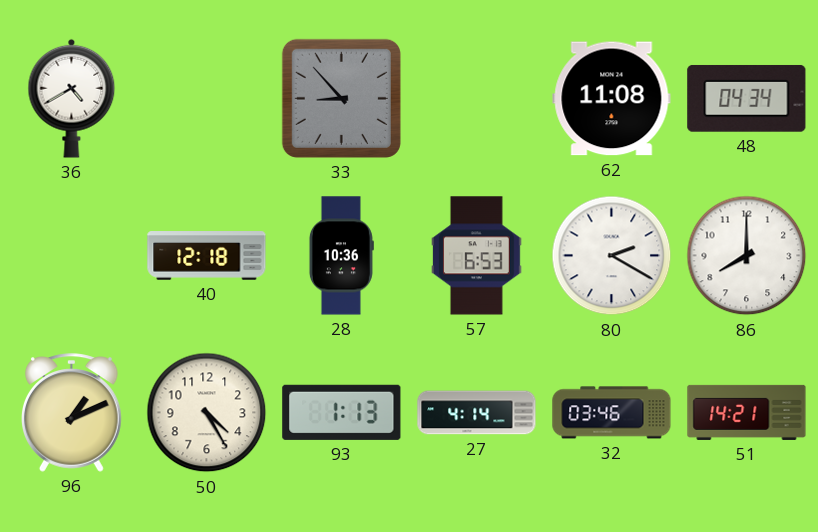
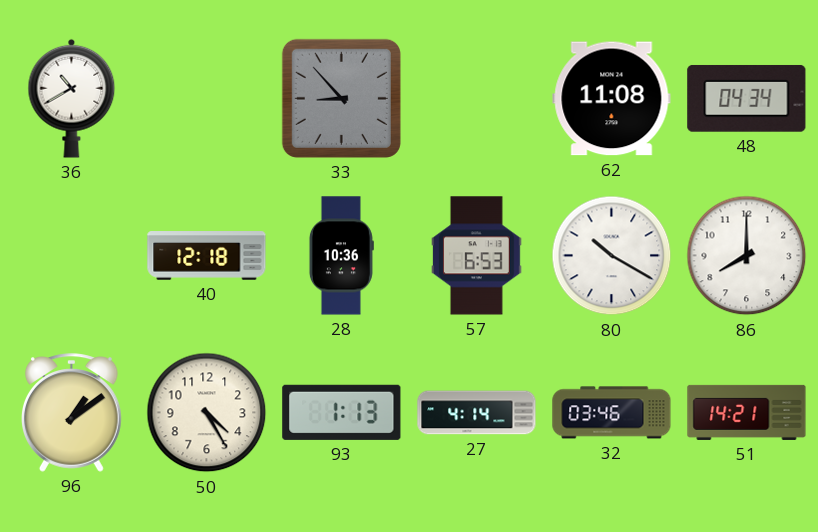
36: 4:40 -> 10:40 (72, 98)
80: 2:20 -> 10:20 (612, 256)
96: 1:11 -> 1:09 (72, 413)
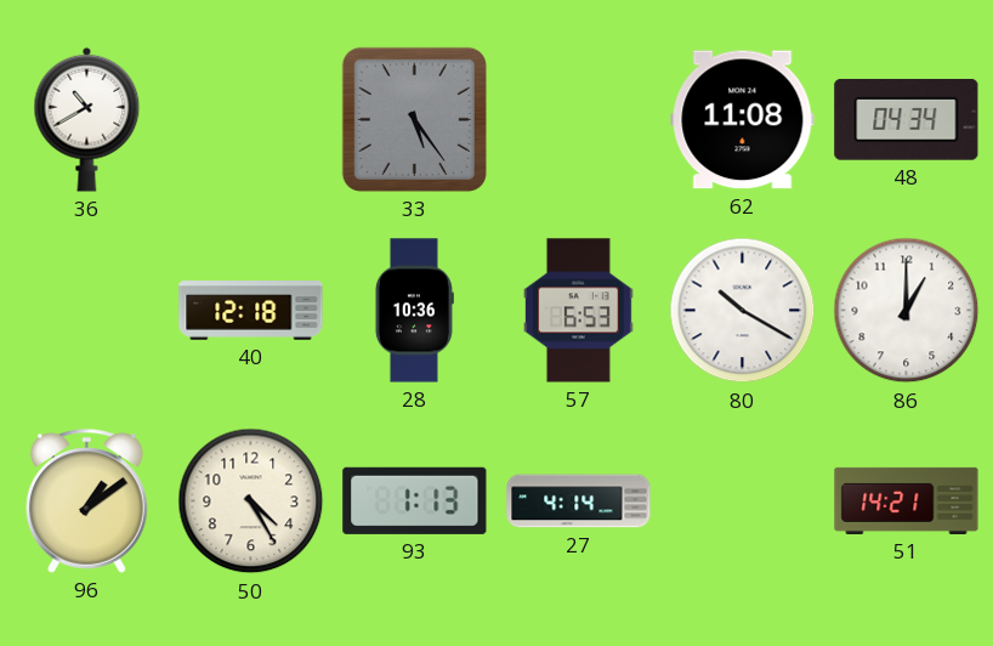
33: 8:53 -> 5:24 (414, 119)
86: 8:00 -> 1:00 (907, 311)
32: 03:46 -> none (612, 413)
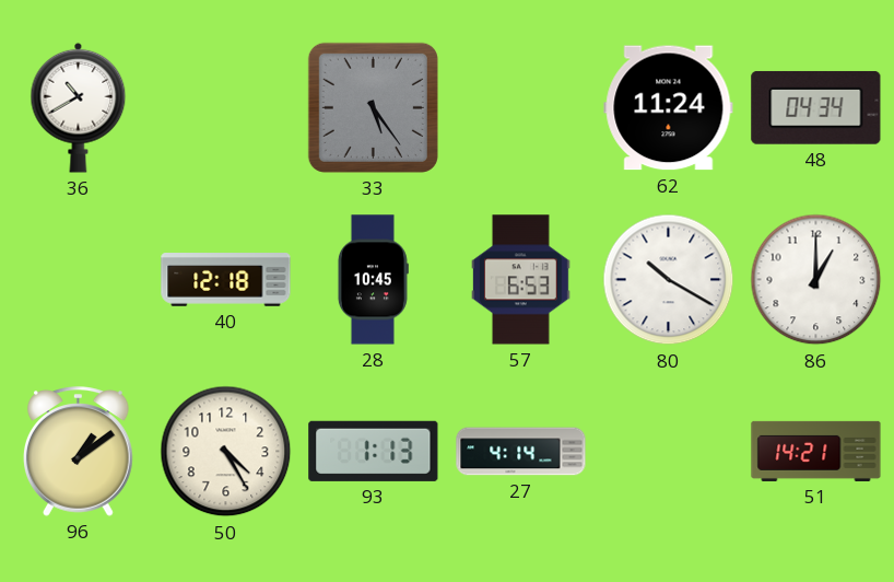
62: 11:08 -> 11:24 (669, 108)
28: 10:36 -> 10:45 (373, 280)
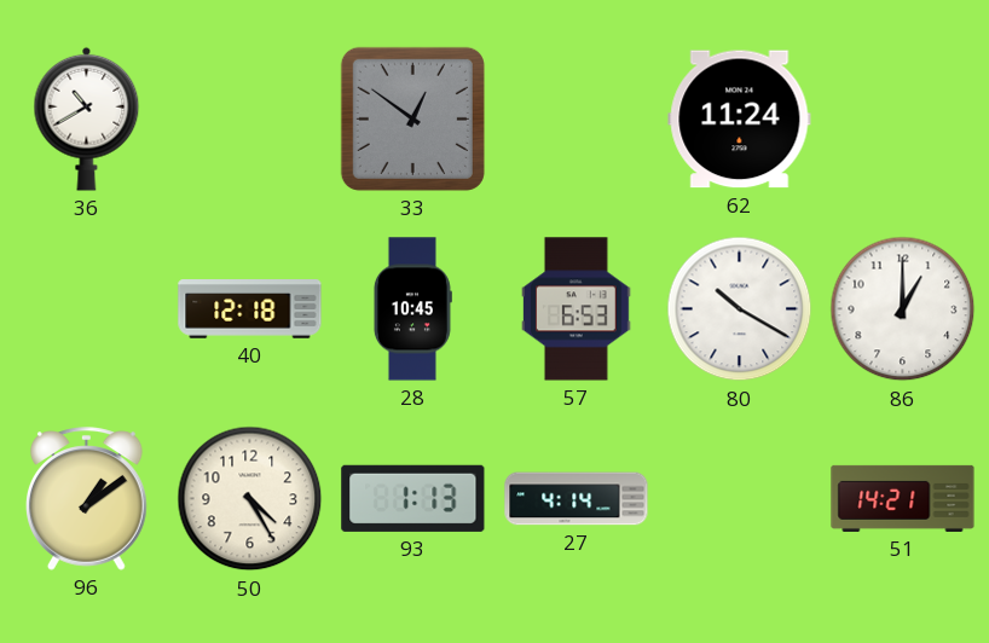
33: 5:24 -> 12:51 (412, 118)
48: 04:34 -> none (816, 107)
